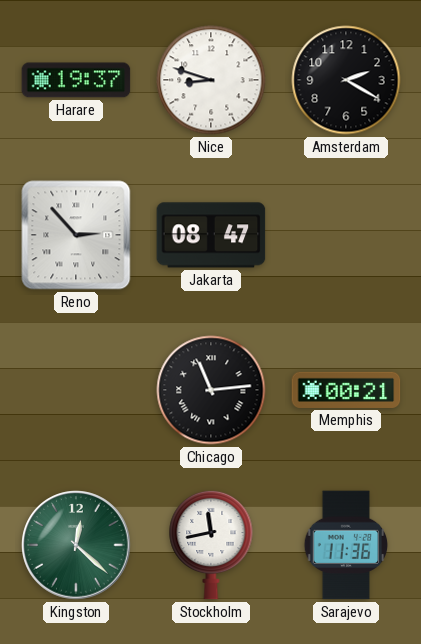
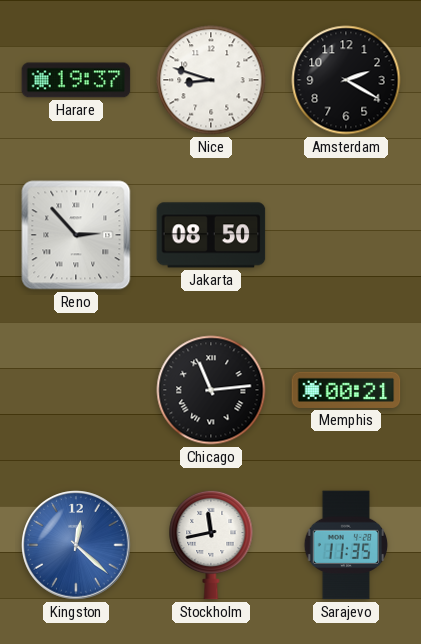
Jakarta: 08:47 -> 08:50 (211, 235)
Kingston dial: green -> blue (76, 545)
Sarajevo: 11:36 -> 11:35 (346, 545)
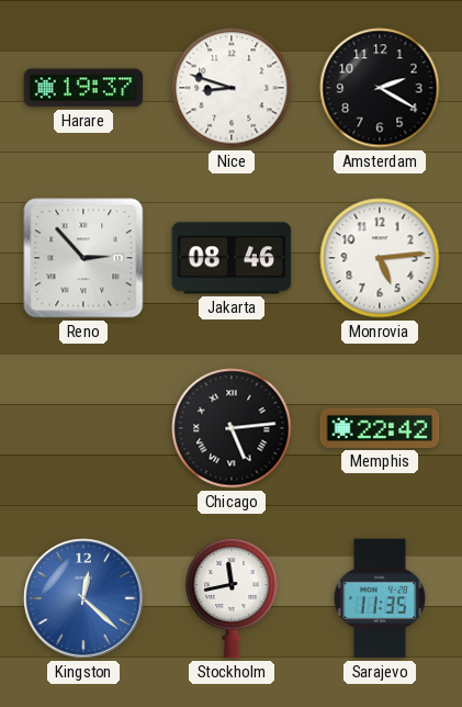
Jakarta: 08:50 -> 08:46 (232, 258)
Monrovia: none -> 5:14 (380, 258)
Chicago: 11:14 -> 5:14 (232, 428)
Memphis: 00:21 -> 22:42 (380, 428)
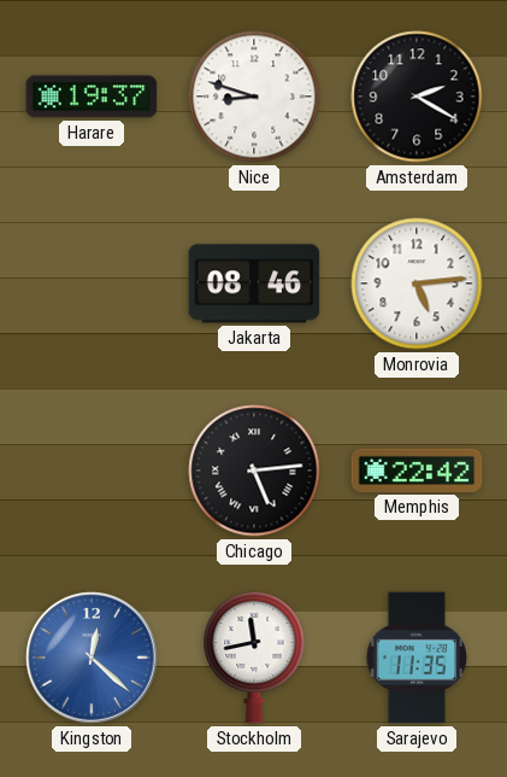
Reno: 2:53 -> none (83, 258)
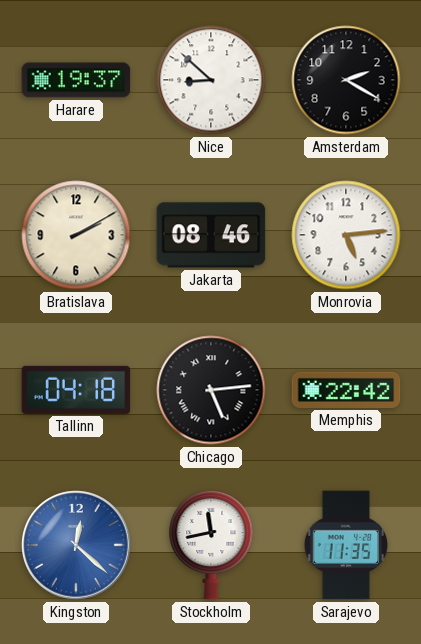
Nice: 8:48 -> 8:52 (211, 80)
Bratislava: none -> 2:10 (76, 235)
Tallinn: none -> 04:18 (76, 390)
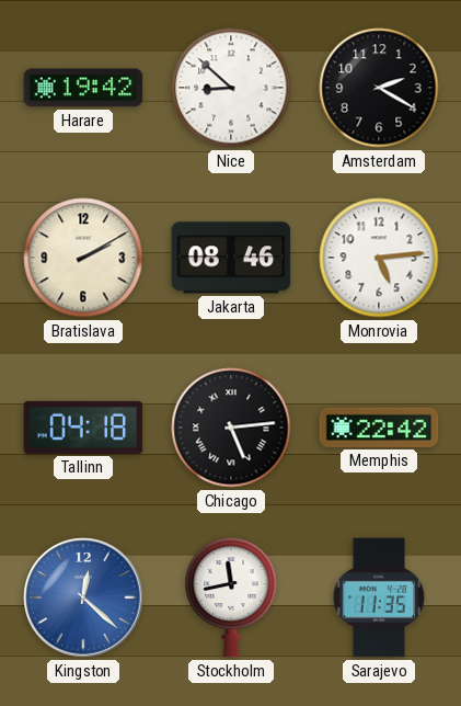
Harare: 19:37 -> 19:42 (83, 88)
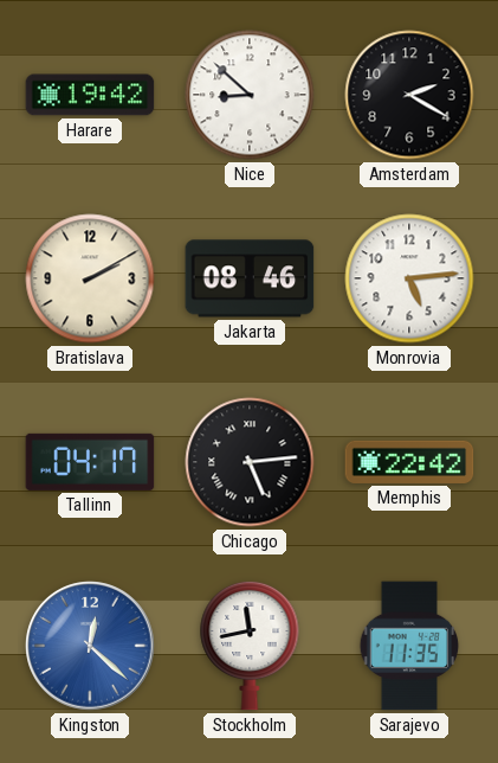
Tallinn: 04:18 -> 04:17 (90, 462)
